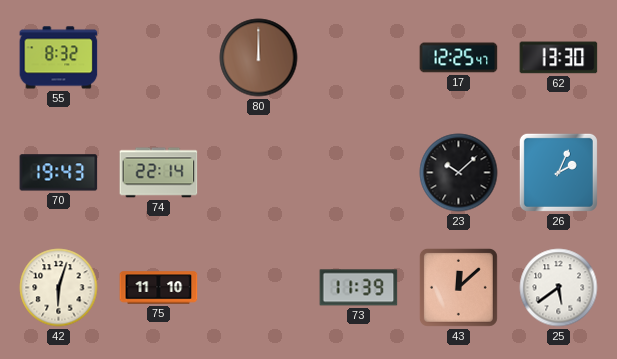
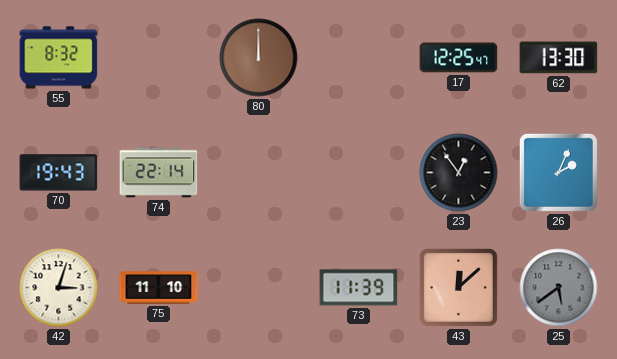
23: 10:08 -> 12:54 (459, 173)
42: 6:03 -> 3:03 (59, 288)
25 dial: white -> grey (559, 288)
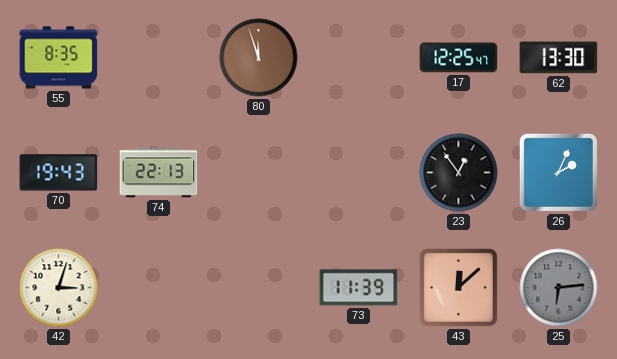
55: 8:32 -> 8:35 (59, 58)
80: 12:00 -> 11:57 (259, 58)
74: 22:14 -> 22:13 (159, 173)
75: 11:10 -> none (159, 288)
25: 5:39 -> 6:14 (559, 288)
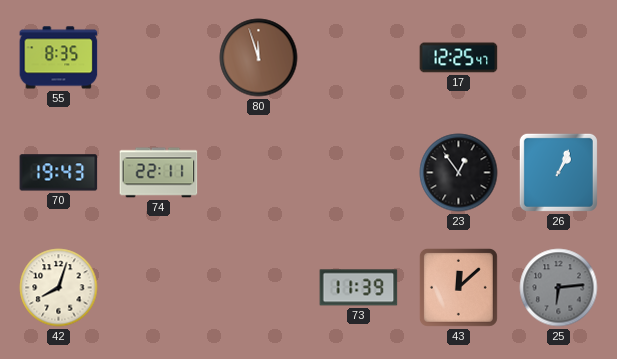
62: 13:30 -> none (559, 58)
74: 22:13 -> 22:11 (159, 173)
26: 2:04 -> 1:04 (558, 172)
42: 3:03 -> 8:03 (59, 288)
